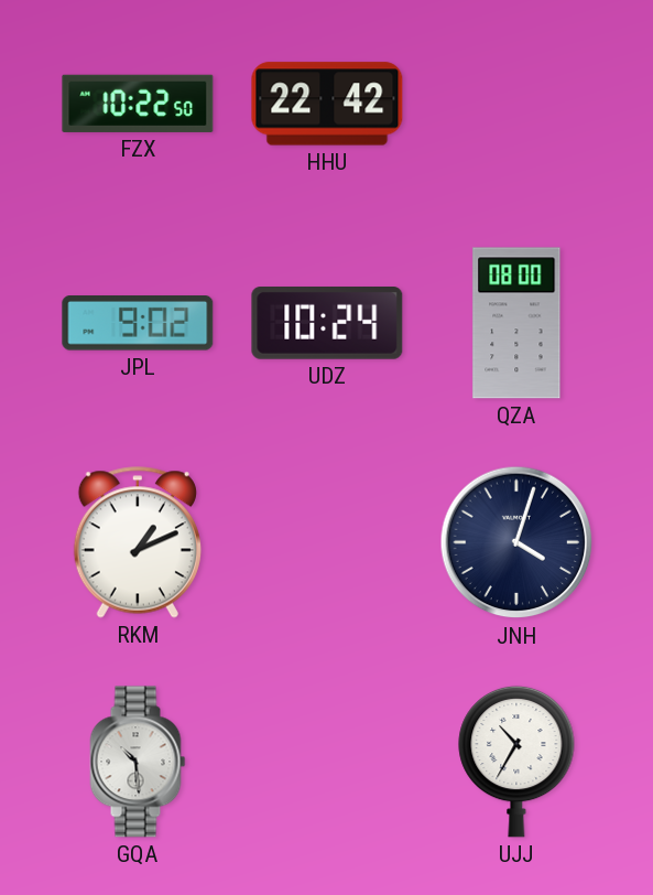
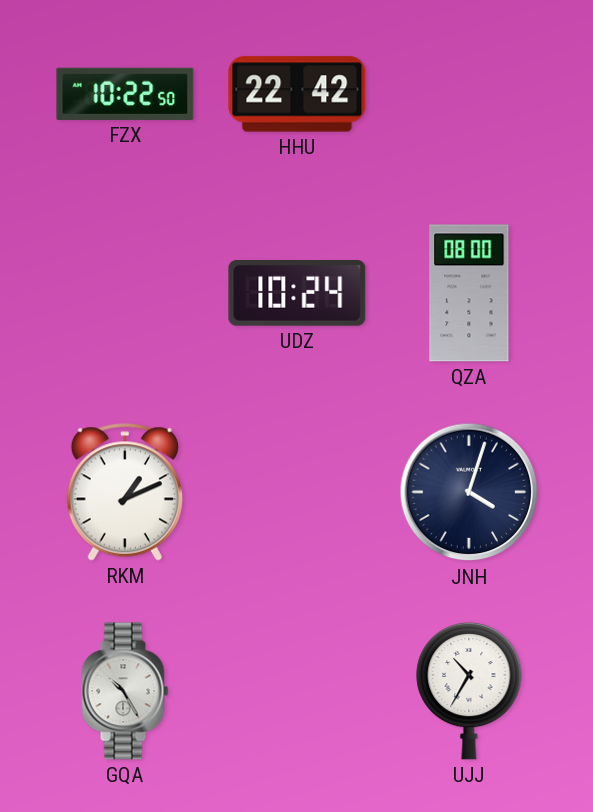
JPL: 9:02 -> none (138, 324)
GQA: 10:29 -> 10:25 (125, 691)
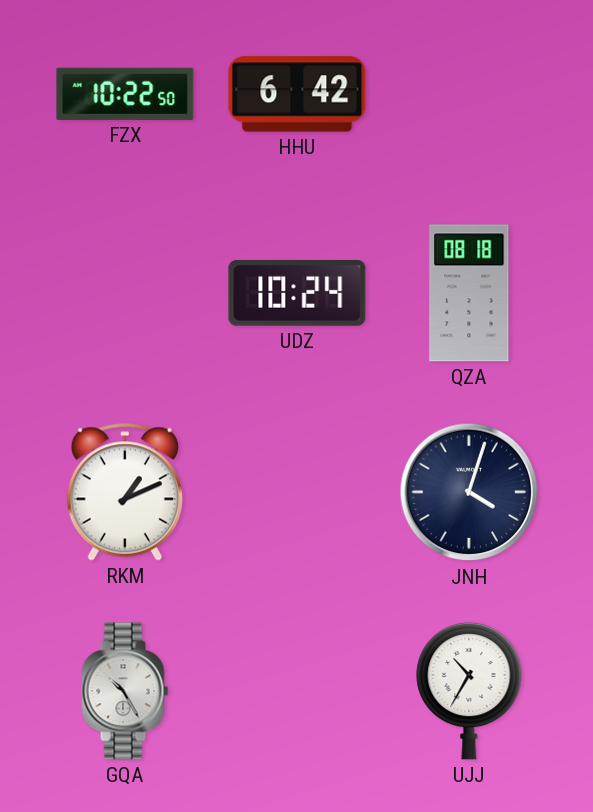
HHU: 22:42 -> 6:42 (297, 94)
QZA: 08:00 -> 08:18 (469, 293)
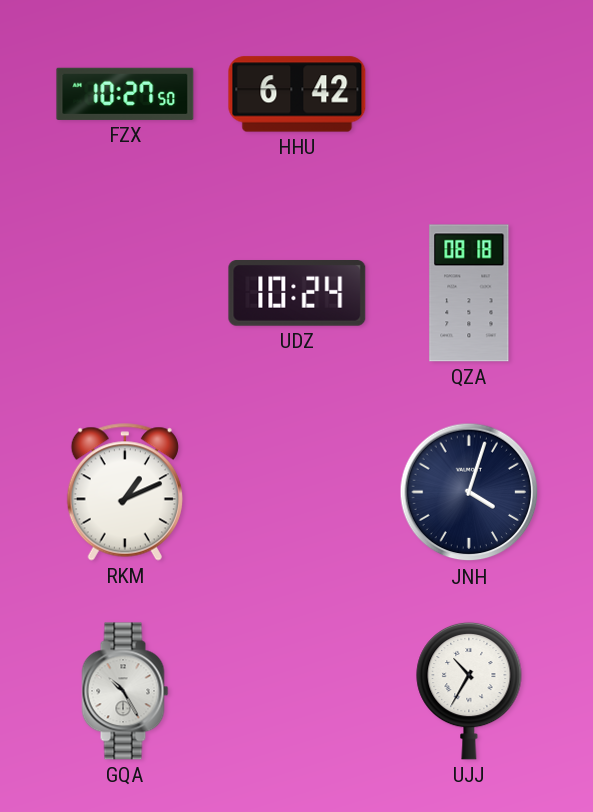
FZX: 10:22 -> 10:27 (125, 94)
